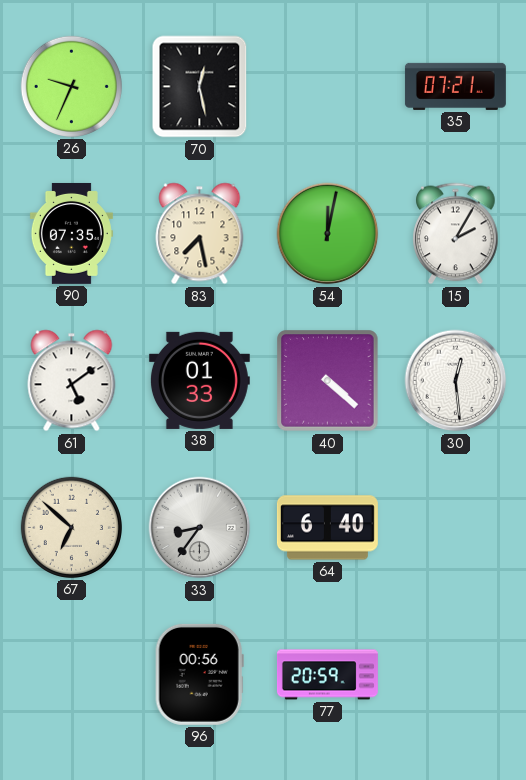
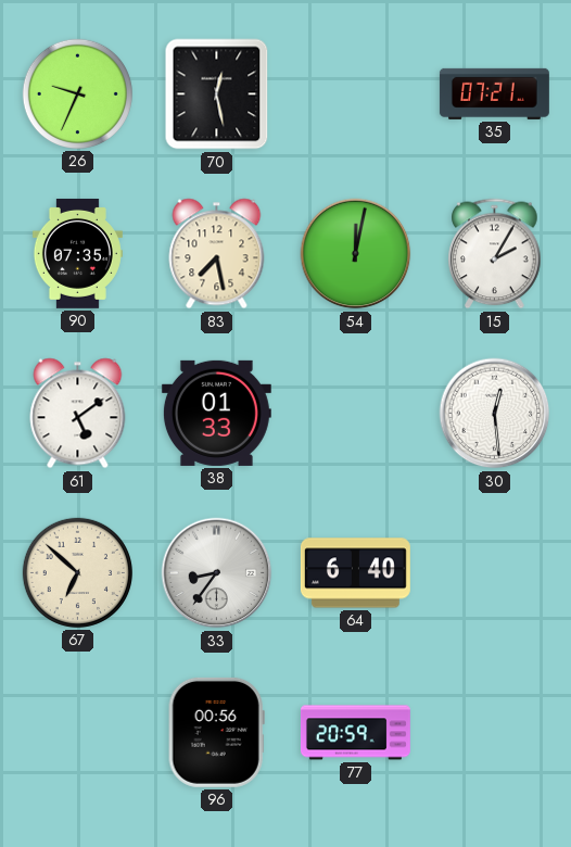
40: 4:22 -> none (328, 381)
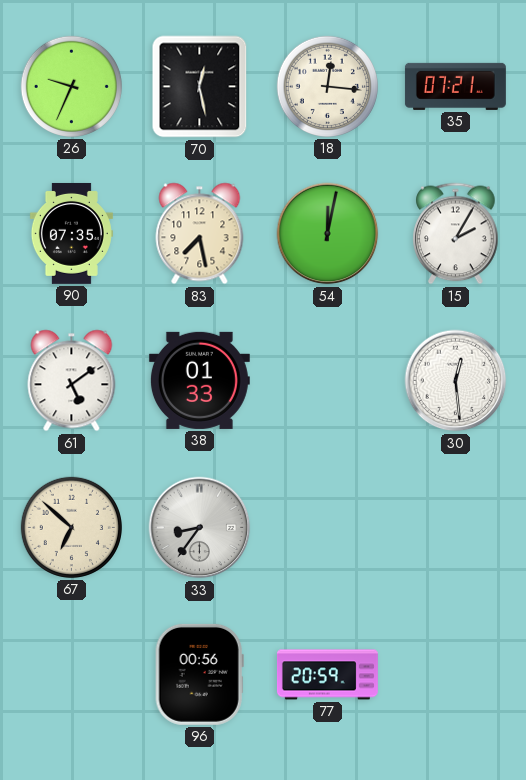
18: none -> 12:16 (327, 86)
64: 6:40 -> none (355, 573)
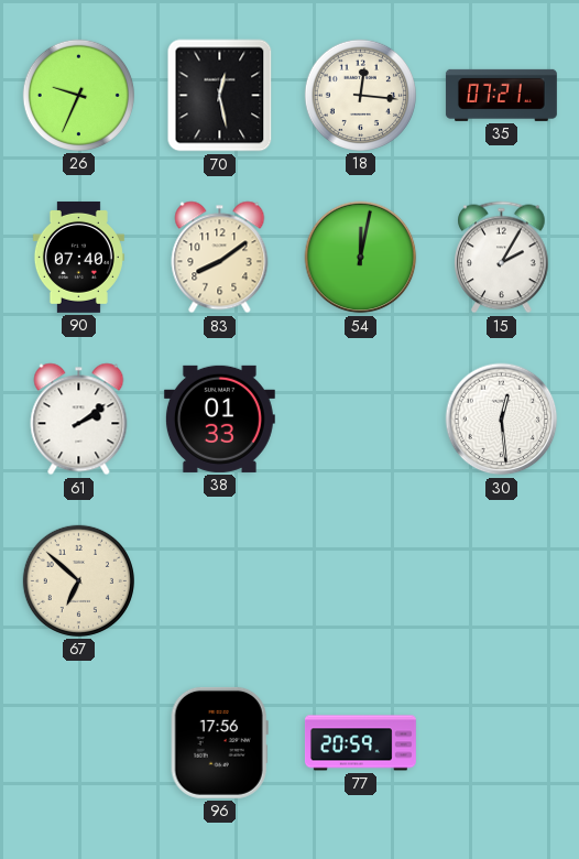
90: 07:35 -> 07:40 (78, 257)
83: 7:28 -> 8:09 (220, 258)
61: 5:09 -> 2:09 (79, 420)
33: 8:36 -> none (200, 528)
96: 00:56 -> 17:56 (219, 742)
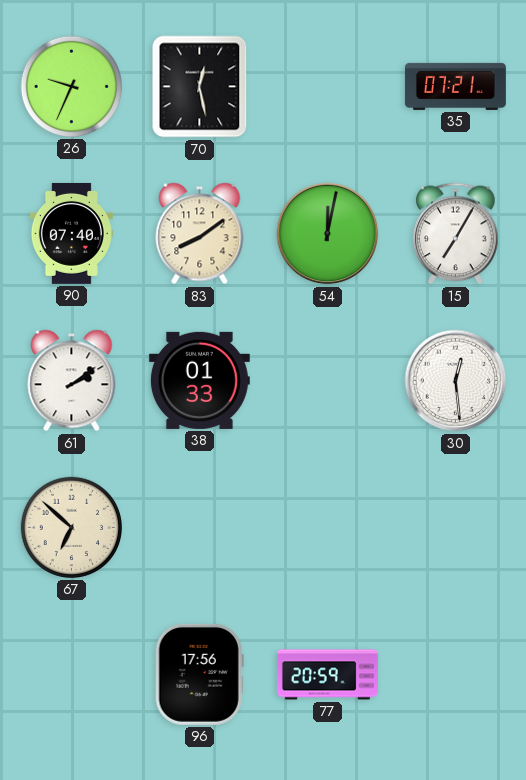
18: 12:16 -> none (360, 95)
15: 2:05 -> 7:05 (456, 234)
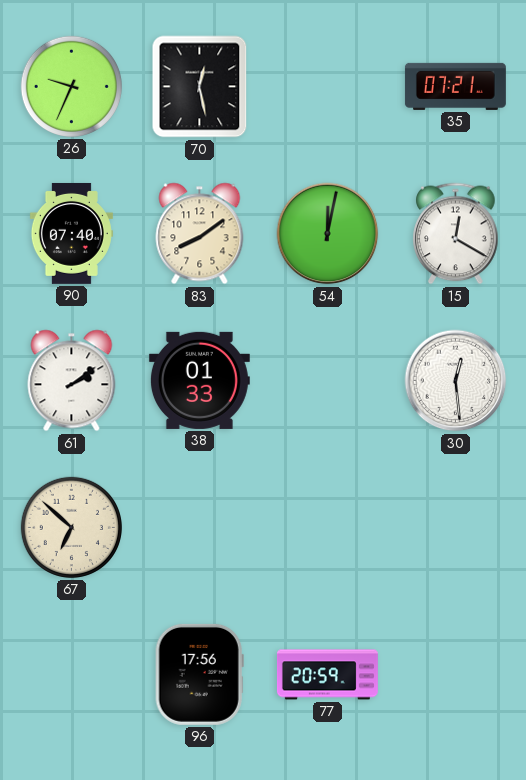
15: 7:05 -> 12:20 (456, 234)
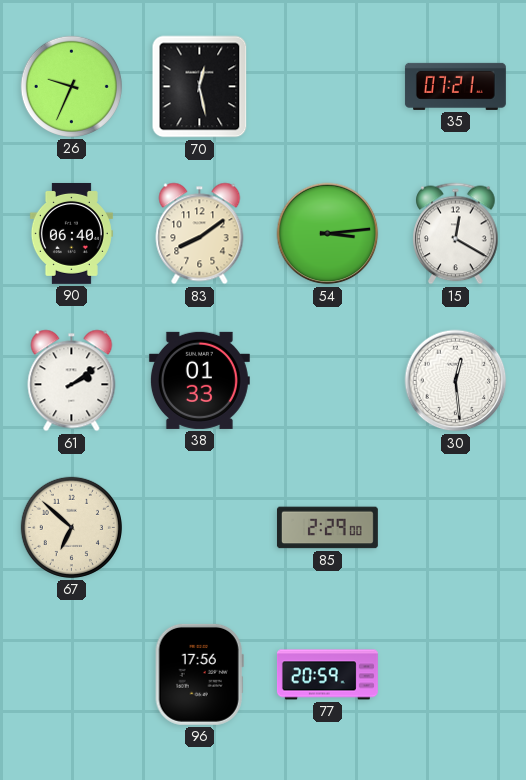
90: 07:40 -> 06:40 (71, 233)
54: 12:02 -> 3:14 (328, 234)
85: none -> 2:29 (327, 528)
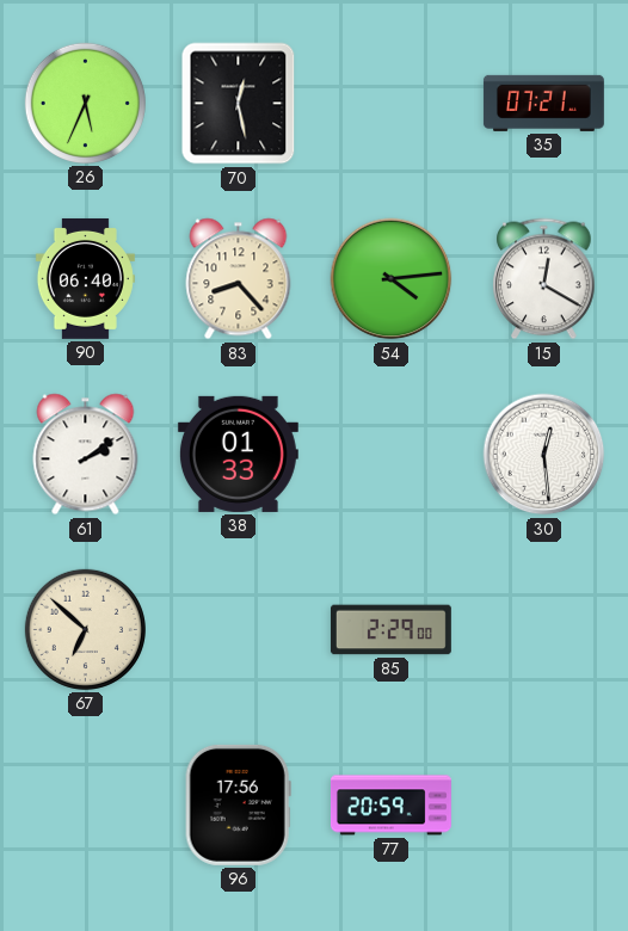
26: 9:34 -> 5:34 (85, 103)
83: 8:09 -> 8:23 (239, 279)
54: 3:14 -> 4:14 (392, 279)
